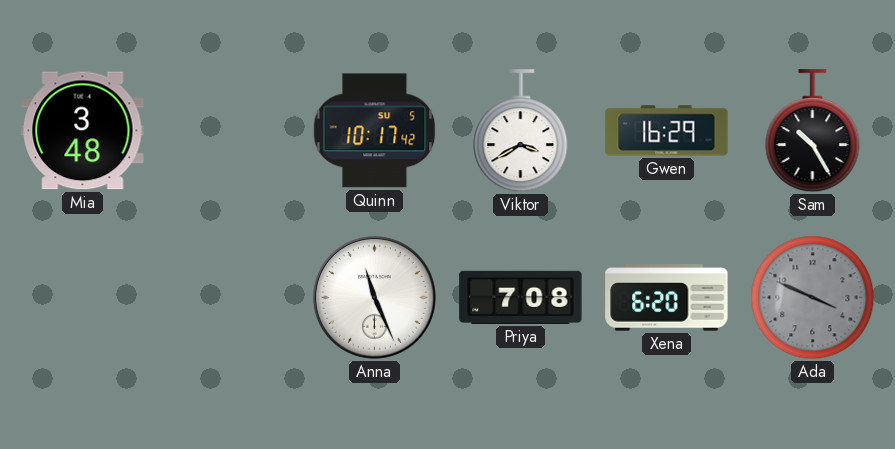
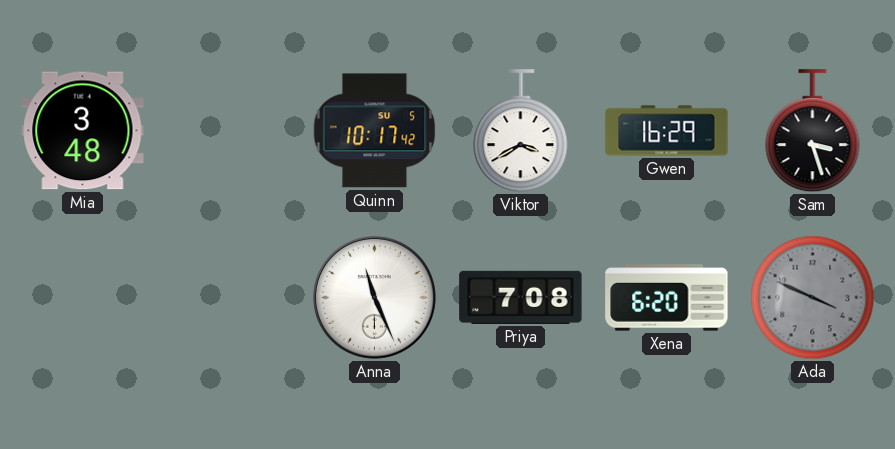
Sam: 10:25 -> 3:27 (813, 131)
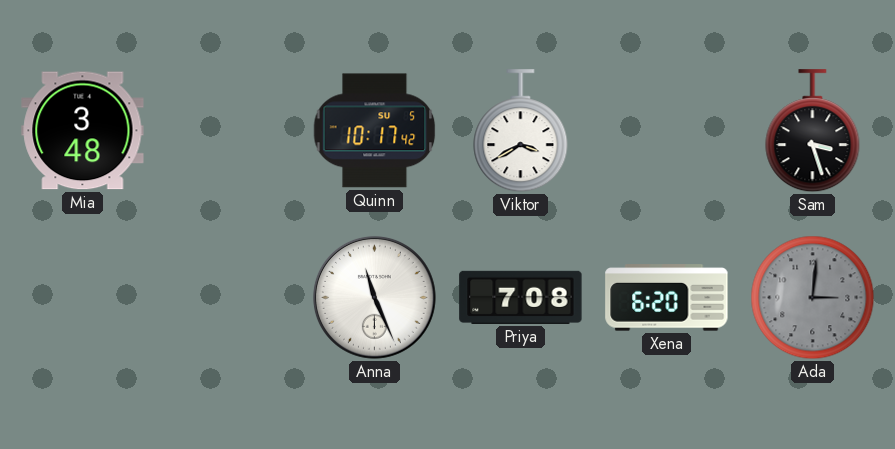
Gwen: 16:29 -> none (667, 131)
Ada: 3:49 -> 3:01 (813, 298)
